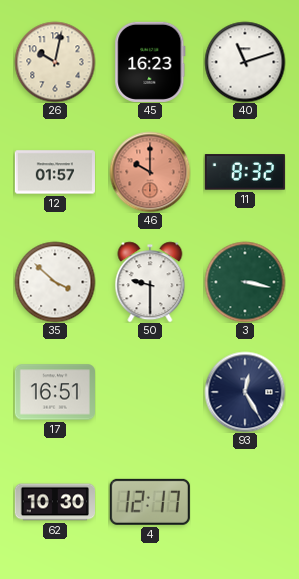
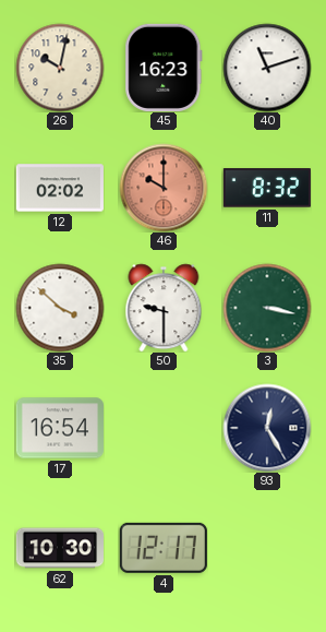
12: 01:57 -> 02:02 (60, 188)
17: 16:51 -> 16:54 (59, 428)
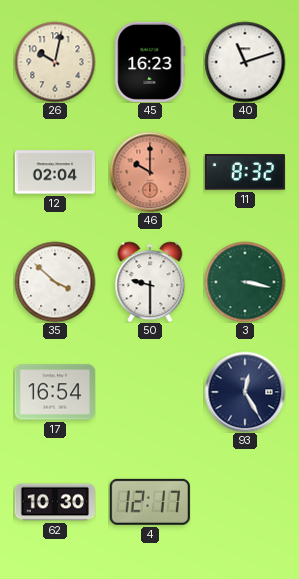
12: 02:02 -> 02:04 (55, 172)
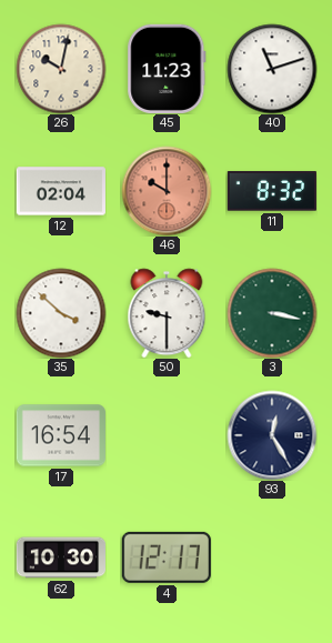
45: 16:23 -> 11:23 (167, 69)
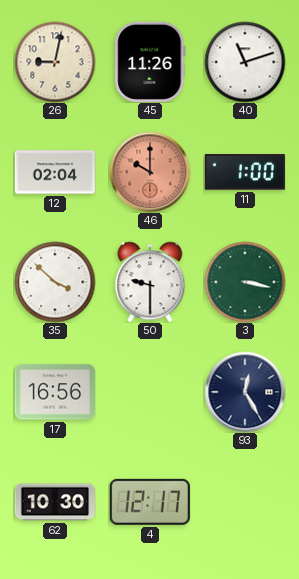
26: 10:02 -> 9:02 (55, 62)
45: 11:23 -> 11:26 (150, 62)
11: 8:32 -> 1:00 (245, 172)
17: 16:54 -> 16:56 (54, 392)
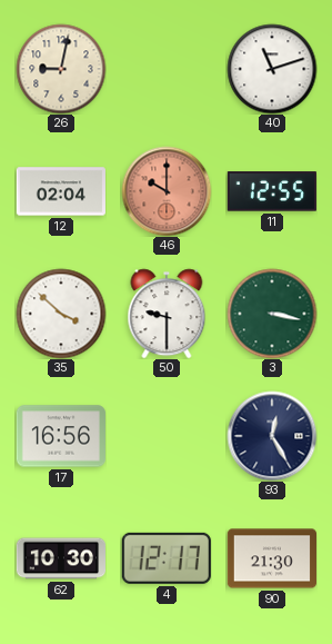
45: 11:26 -> none (150, 62)
11: 1:00 -> 12:55 (272, 191)
90: none -> 21:30 (271, 558)
